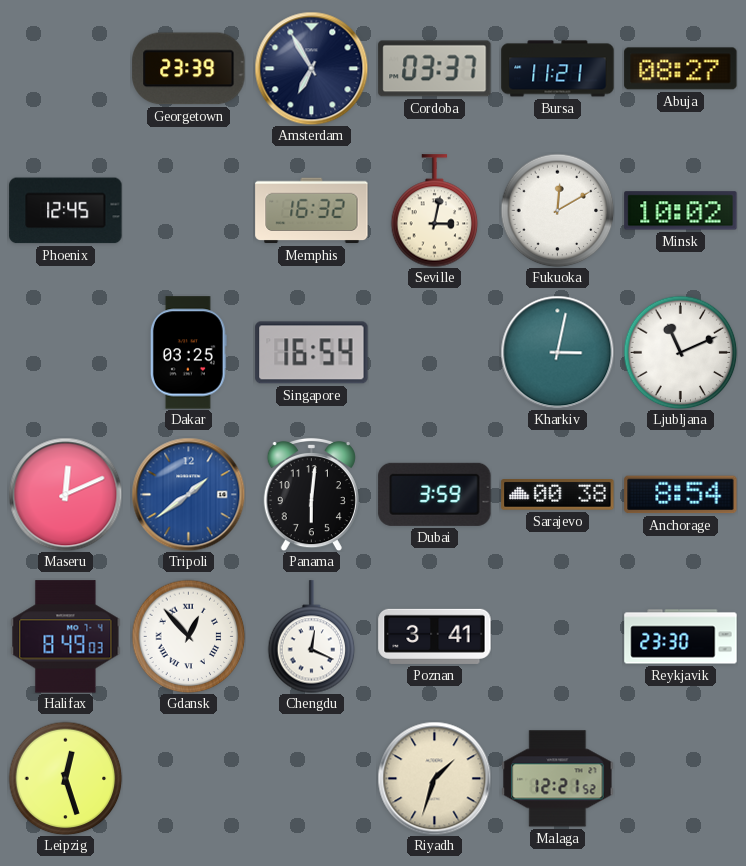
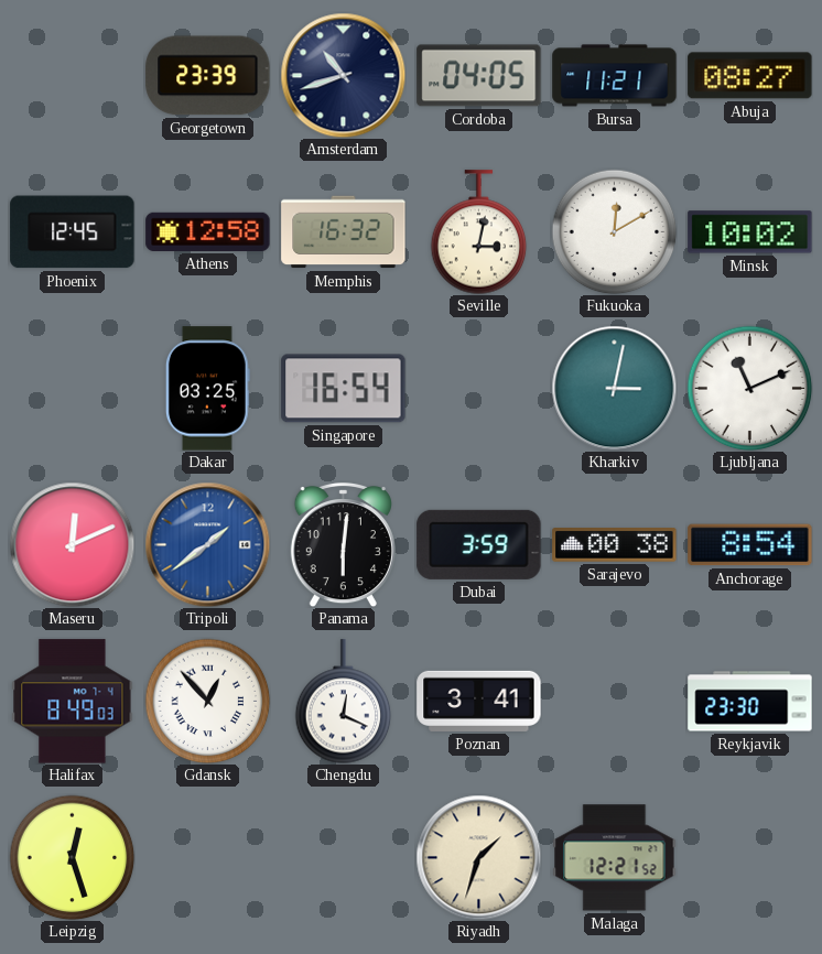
Amsterdam: 6:55 -> 10:42 (343, 75)
Cordoba: 03:37 -> 04:05 (479, 76)
Athens: none -> 12:58 (208, 231)
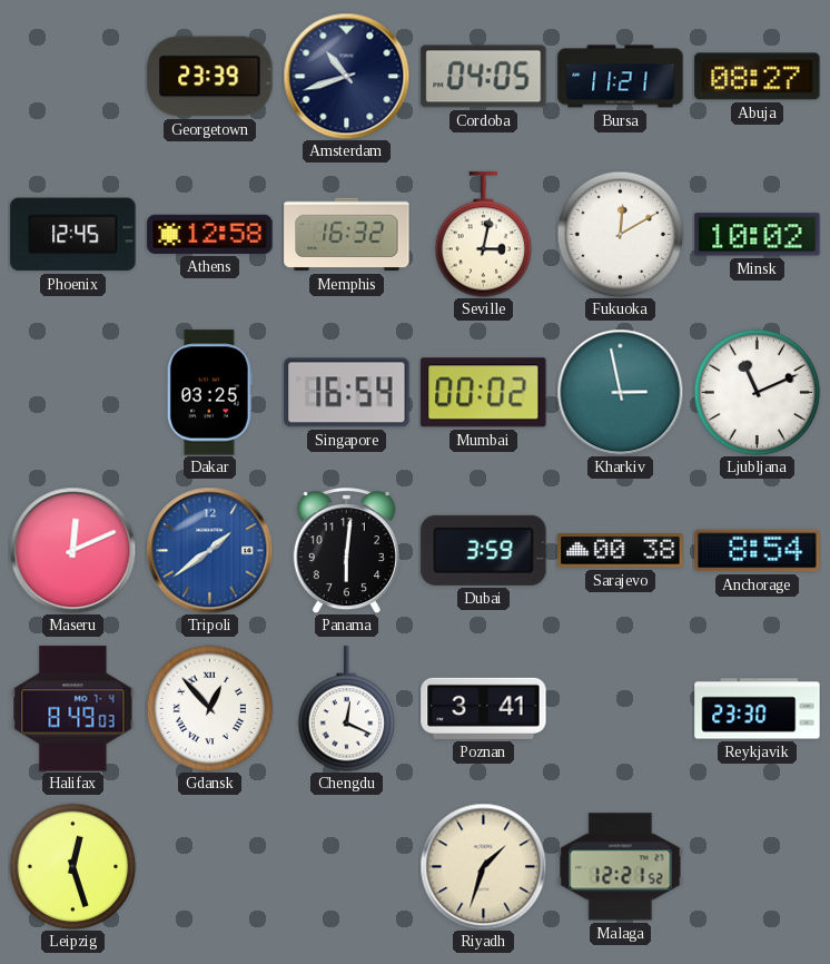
Mumbai: none -> 00:02 (484, 393)
Kharkiv: 3:02 -> 2:58 (620, 392)
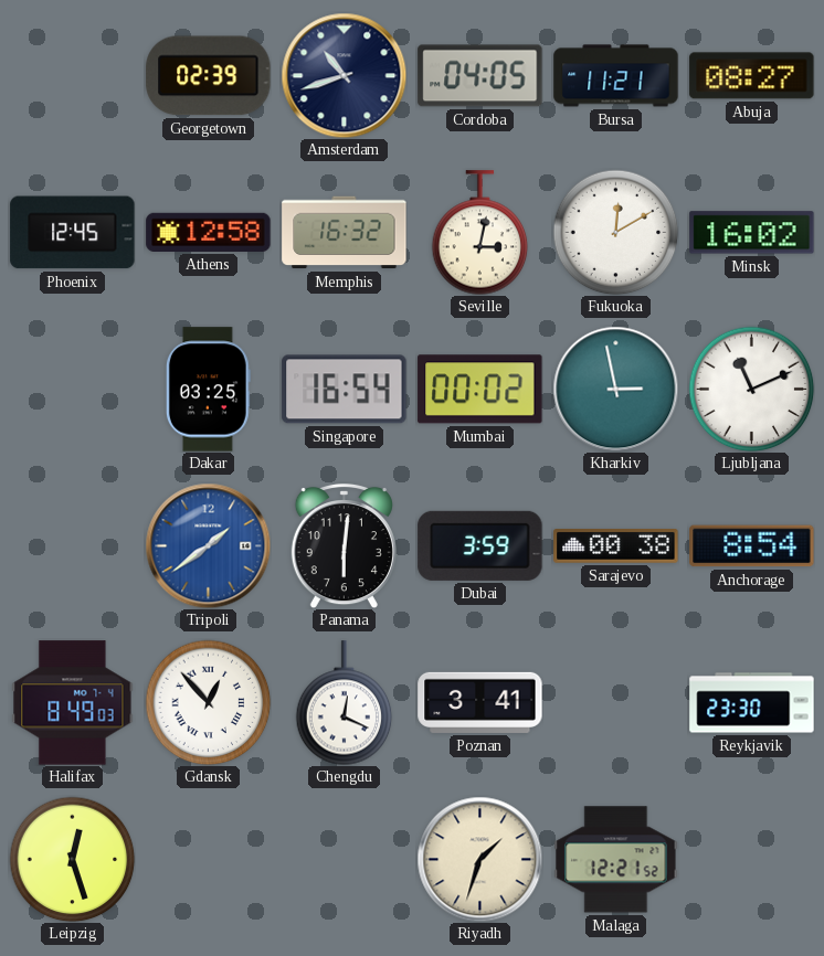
Georgetown: 23:39 -> 02:39 (209, 76)
Minsk: 10:02 -> 16:02 (752, 233)
Maseru: 12:11 -> none (72, 550)
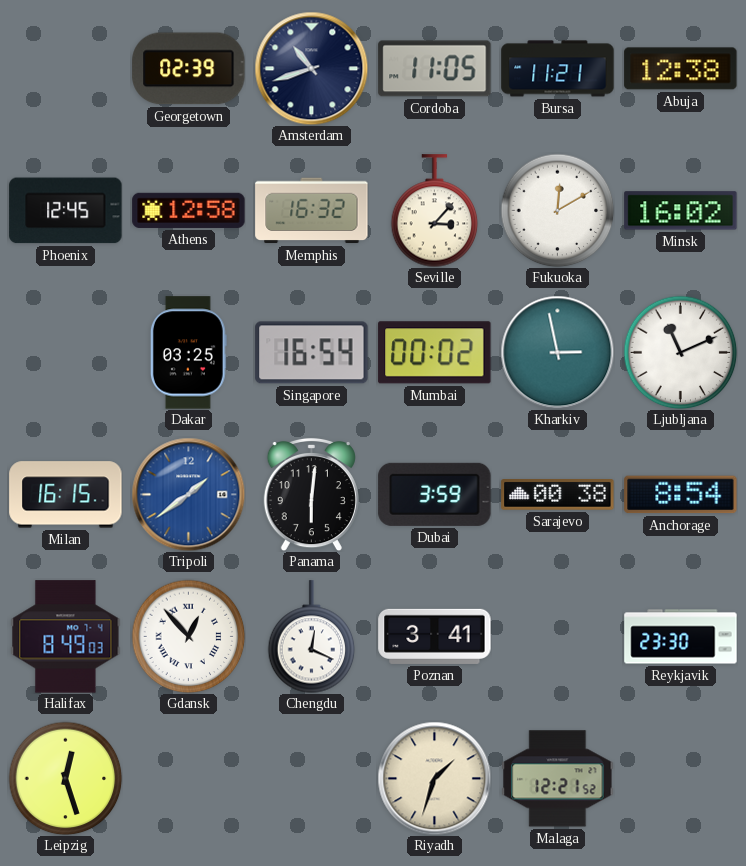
Cordoba: 04:05 -> 11:05 (435, 69)
Abuja: 08:27 -> 12:38 (681, 69)
Seville: 3:02 -> 3:07 (435, 211)
Milan: none -> 16:15 (66, 495)
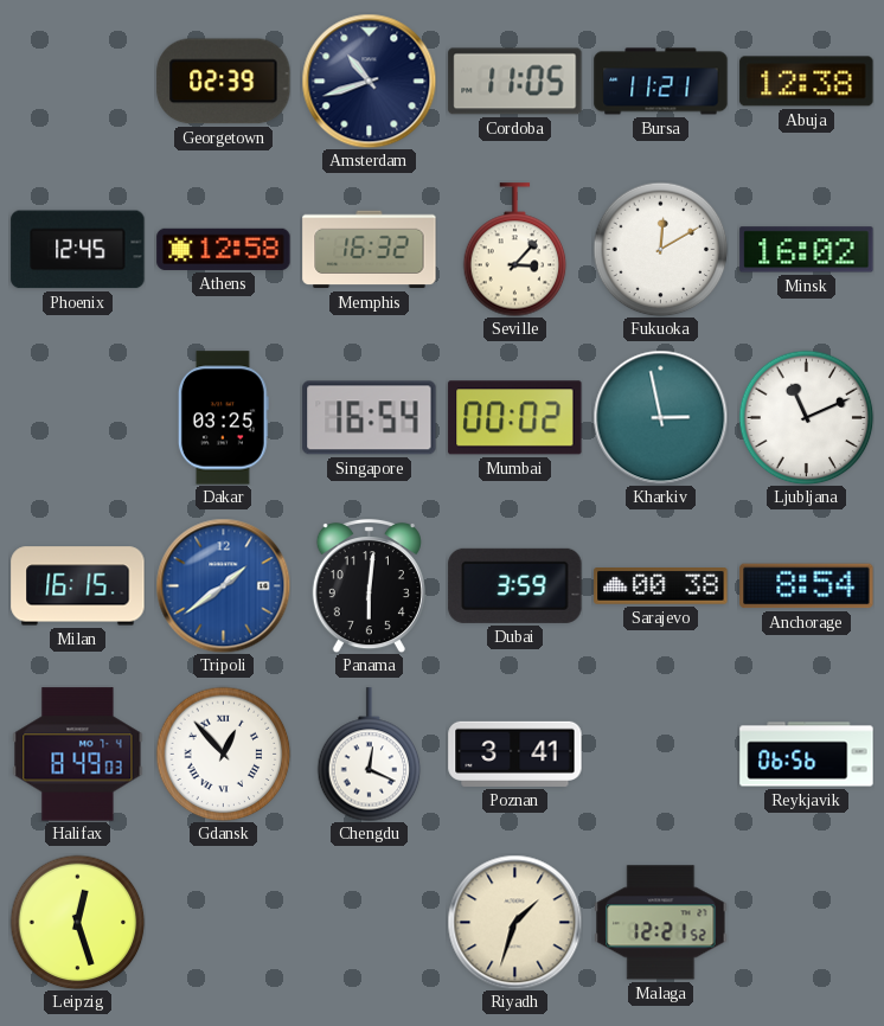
Reykjavik: 23:30 -> 06:56 (807, 755)
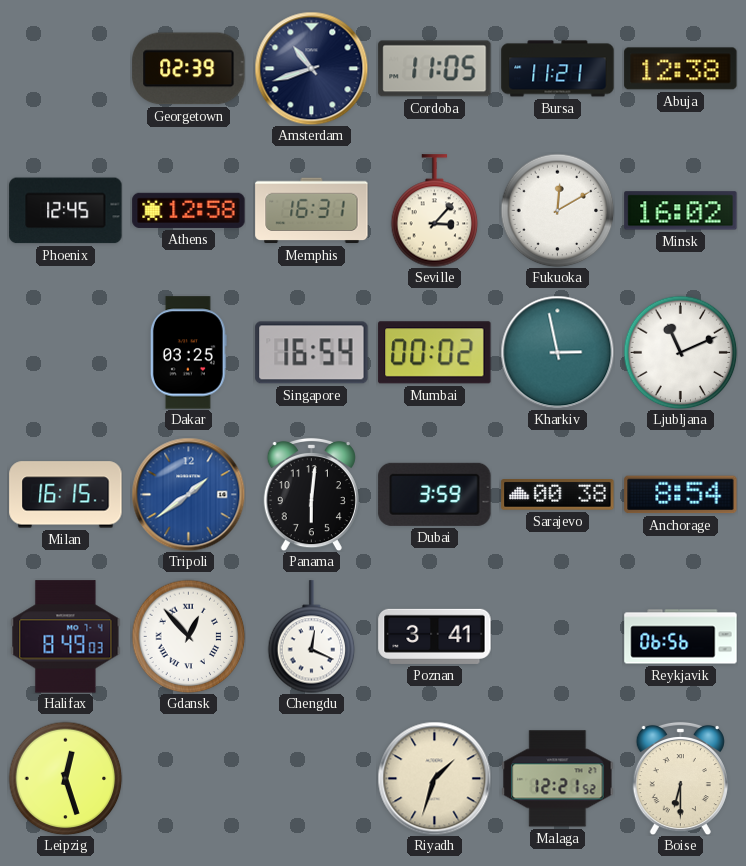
Memphis: 16:32 -> 16:31 (312, 211)
Boise: none -> 6:30 (680, 778)
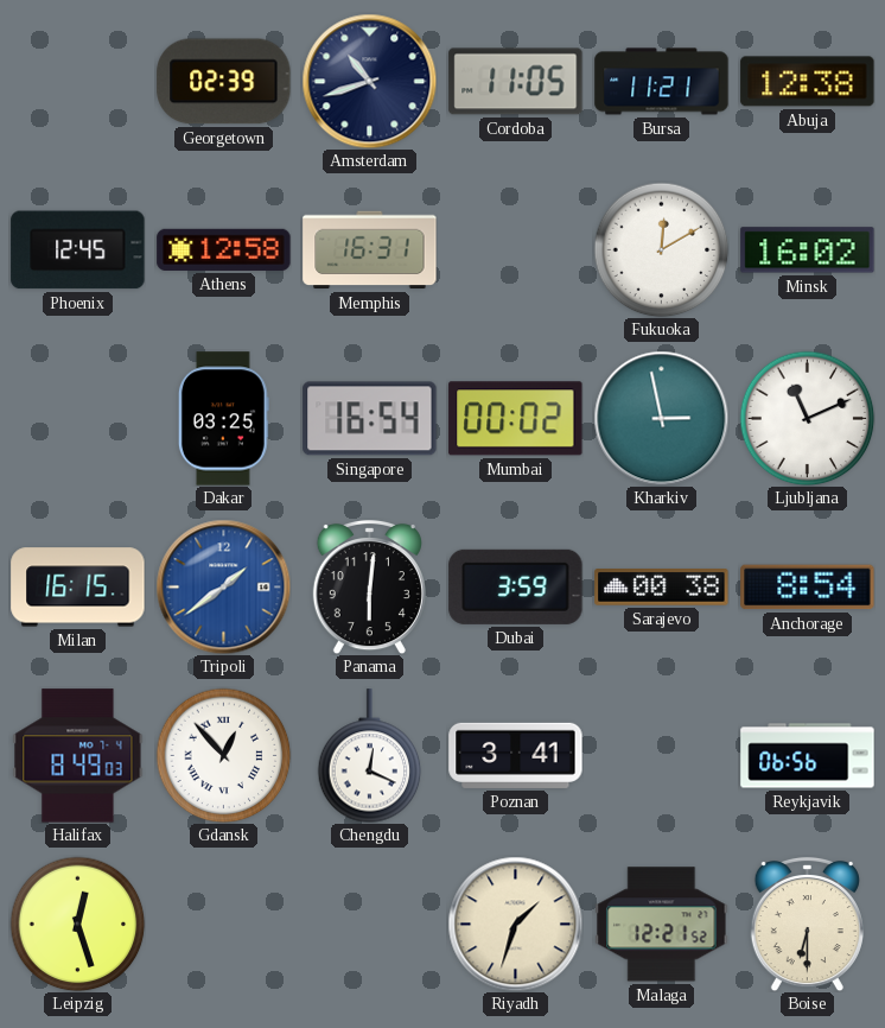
Seville: 3:07 -> none (435, 211)
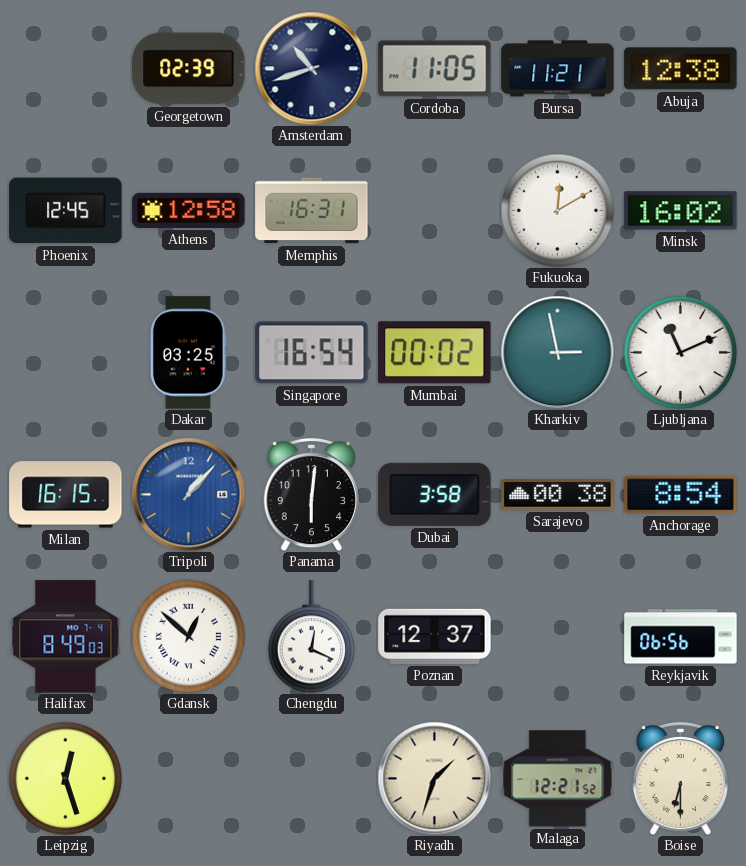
Tripoli: 1:39 -> 1:07 (188, 494)
Dubai: 3:59 -> 3:58 (435, 494)
Gdansk: 12:53 -> 12:52 (188, 636)
Poznan: 3:41 -> 12:37 (435, 636)
